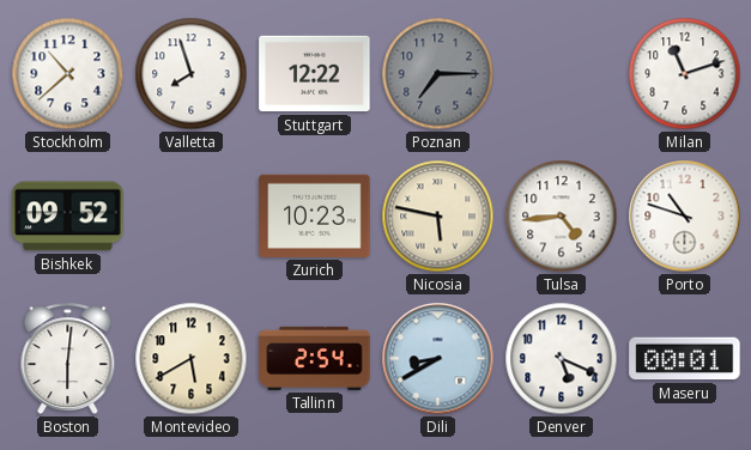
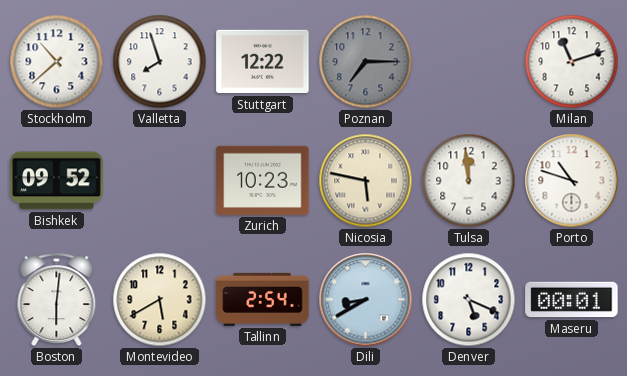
Tulsa: 4:44 -> 11:59 (469, 181)
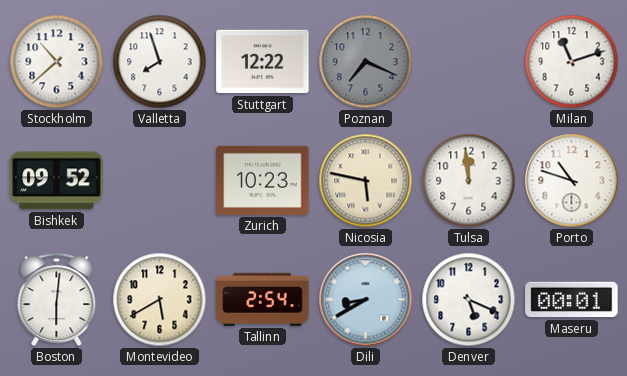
Poznan: 7:15 -> 7:19 (366, 62)
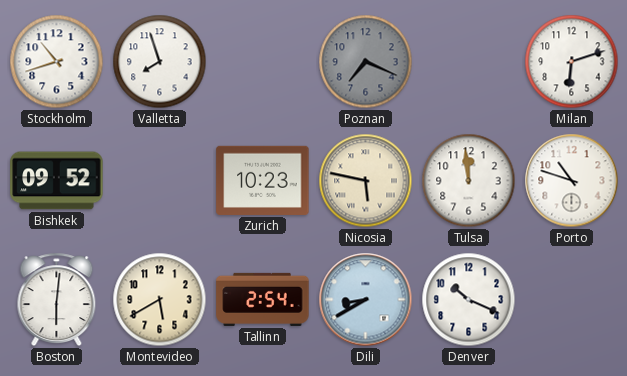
Stockholm: 10:38 -> 10:42 (57, 62)
Stuttgart: 12:22 -> none (263, 62)
Milan: 11:12 -> 6:12 (572, 62)
Denver: 5:19 -> 10:19 (469, 300)
Maseru: 00:01 -> none (572, 300)
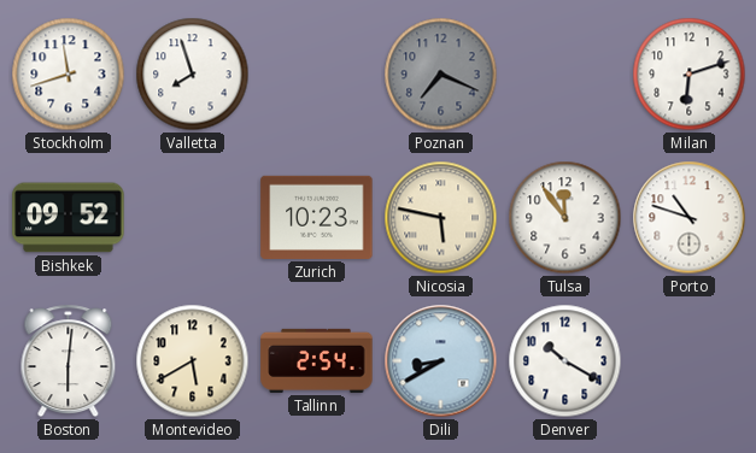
Stockholm: 10:42 -> 11:42 (69, 75)
Tulsa: 11:59 -> 11:54 (565, 218)
Denver: 10:19 -> 10:20 (565, 361)
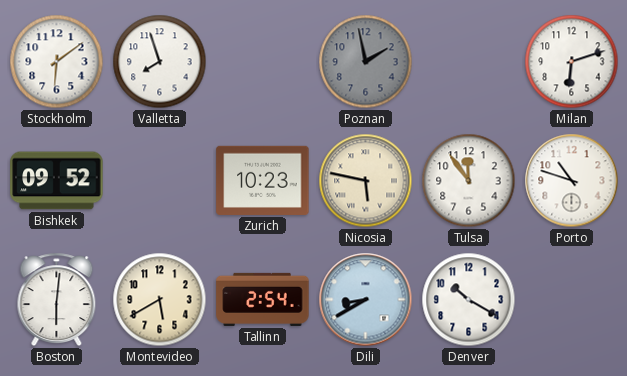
Stockholm: 11:42 -> 6:09 (57, 62)
Poznan: 7:19 -> 1:58 (366, 62)
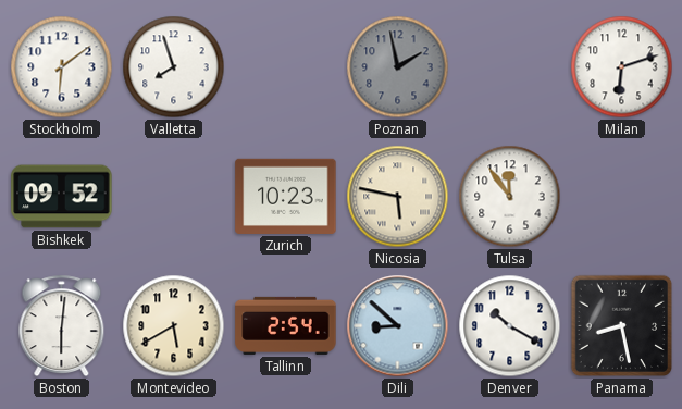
Porto: 10:48 -> none (572, 181)
Dili: 8:40 -> 8:52 (398, 326)
Panama: none -> 8:28 (622, 326)
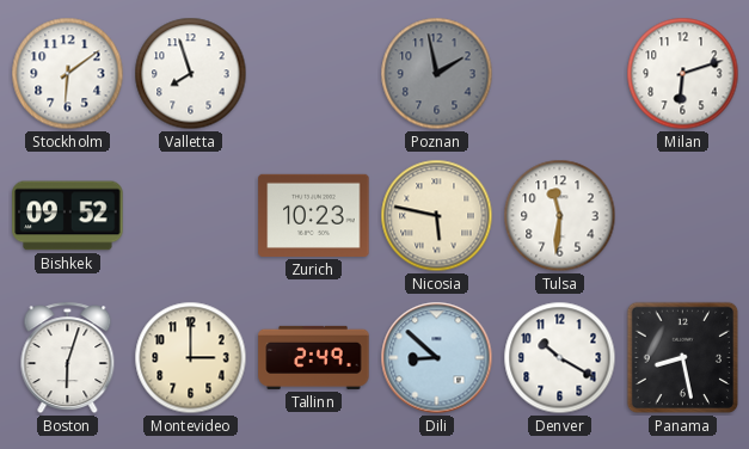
Tulsa: 11:54 -> 11:31 (560, 216)
Boston: 6:01 -> 6:03 (68, 358)
Montevideo: 5:40 -> 3:00 (191, 358)
Tallinn: 2:54 -> 2:49 (314, 357)
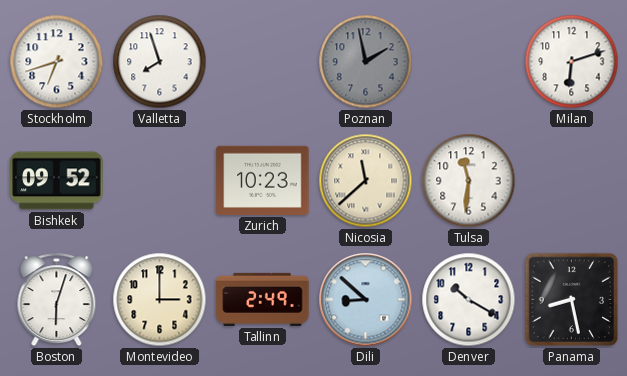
Stockholm: 6:09 -> 6:42 (57, 62)
Nicosia: 5:47 -> 11:38 (366, 181)
